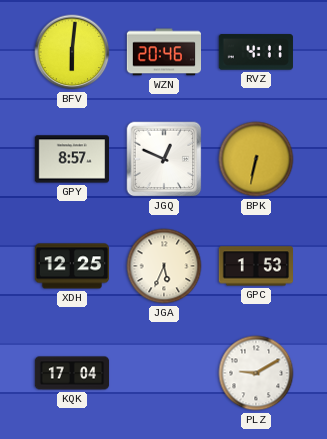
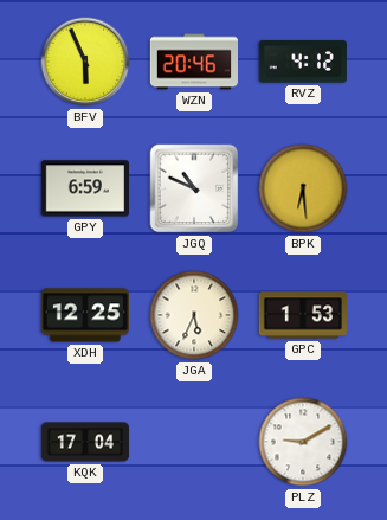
BFV: 6:01 -> 5:56 (85, 62)
RVZ: 4:11 -> 4:12 (303, 62)
GPY: 8:57 -> 6:59 (84, 188)
JGQ: 12:49 -> 10:49 (194, 188)
BPK: 6:32 -> 6:29 (303, 188)
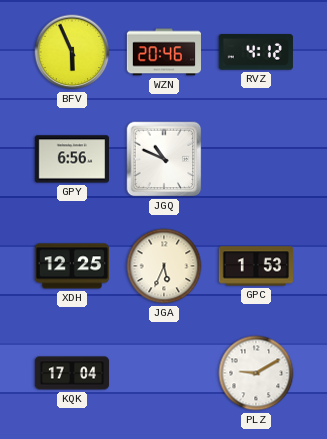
GPY: 6:59 -> 6:56 (71, 159)
BPK: 6:29 -> none (303, 188)
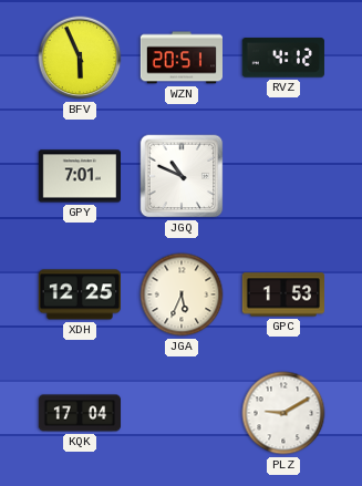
WZN: 20:46 -> 20:51 (182, 58)
GPY: 6:56 -> 7:01 (79, 176)
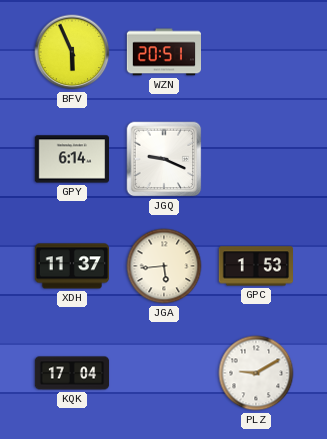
RVZ: 4:12 -> none (283, 58)
GPY: 7:01 -> 6:14 (71, 159)
JGQ: 10:49 -> 9:19 (164, 159)
XDH: 12:25 -> 11:37 (72, 266)
JGA: 5:34 -> 5:44 (164, 266)
